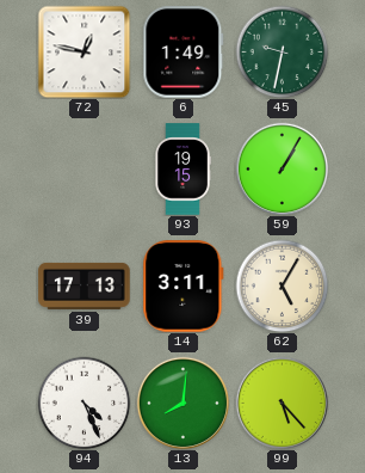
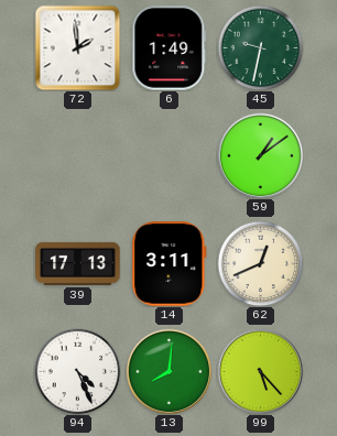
72: 12:47 -> 1:59 (77, 47)
93: 19:15 -> none (182, 170)
59: 1:05 -> 1:09 (260, 155)
62: 5:05 -> 12:41 (260, 263)
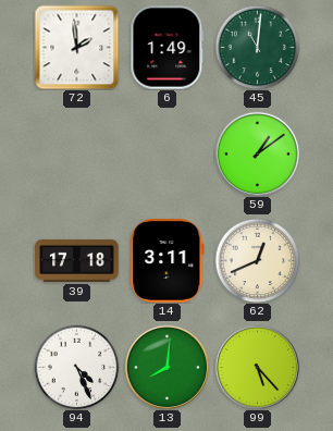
45: 9:32 -> 11:01 (257, 47)
39: 17:13 -> 17:18 (77, 260)
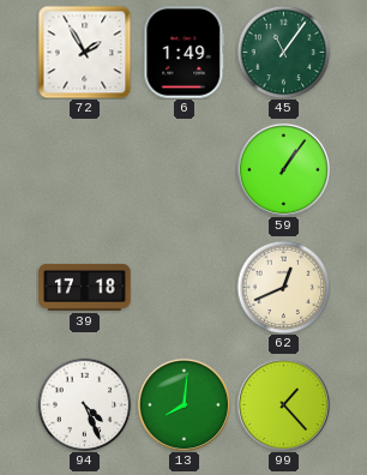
72: 1:59 -> 1:55 (84, 52)
45: 11:01 -> 11:06 (283, 52)
59: 1:09 -> 1:06 (283, 169)
14: 3:11 -> none (168, 261)
99: 5:23 -> 1:23 (283, 404)
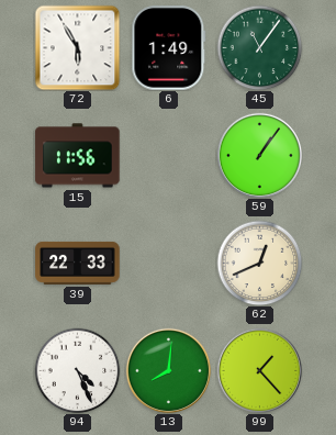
72: 1:55 -> 5:55 (77, 47)
15: none -> 11:56 (78, 156)
39: 17:18 -> 22:33 (78, 263)
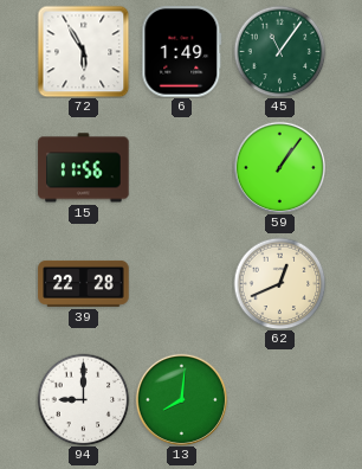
39: 22:33 -> 22:28 (84, 283)
94: 4:26 -> 9:00 (83, 399)
99: 1:23 -> none (259, 370)
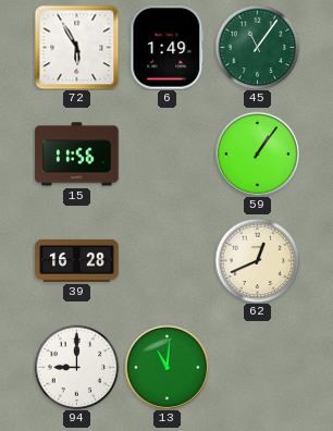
39: 22:28 -> 16:28 (77, 260)
13: 8:01 -> 11:01 (166, 367)
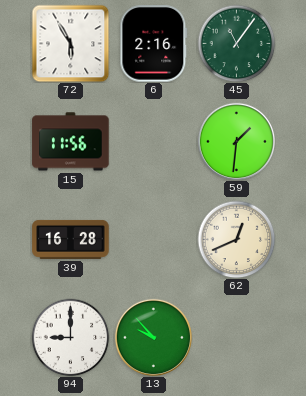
6: 1:49 -> 2:16 (154, 44)
59: 1:06 -> 1:31 (236, 141)
13: 11:01 -> 9:53 (153, 337)
